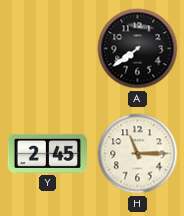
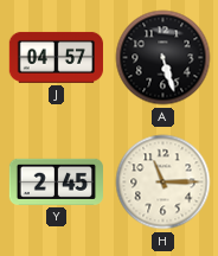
J: none -> 04:57 (56, 57)
A: 7:39 -> 5:27 (163, 58)
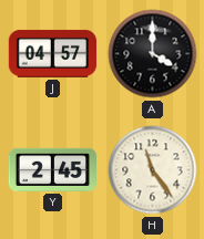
A: 5:27 -> 4:00 (153, 54)
H: 11:15 -> 11:24 (153, 170)
